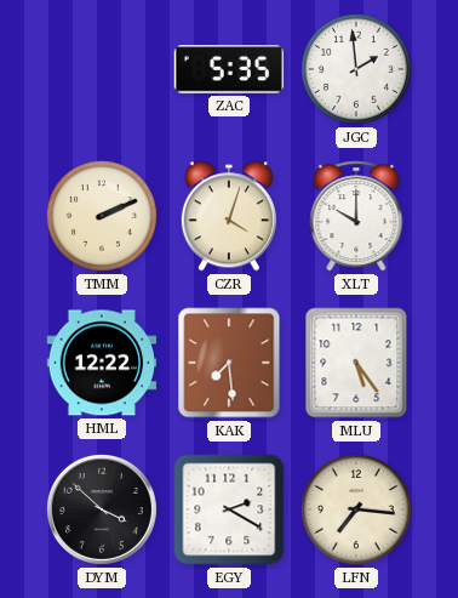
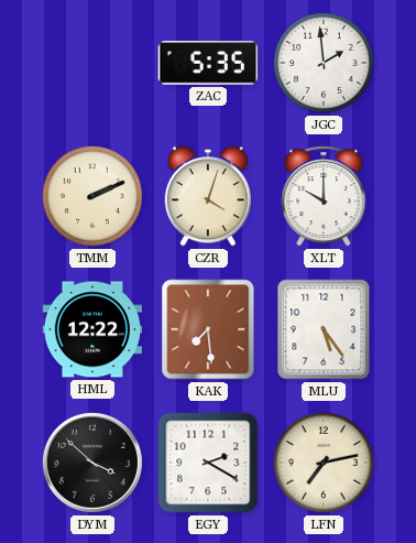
LFN: 7:16 -> 7:13 (324, 463)
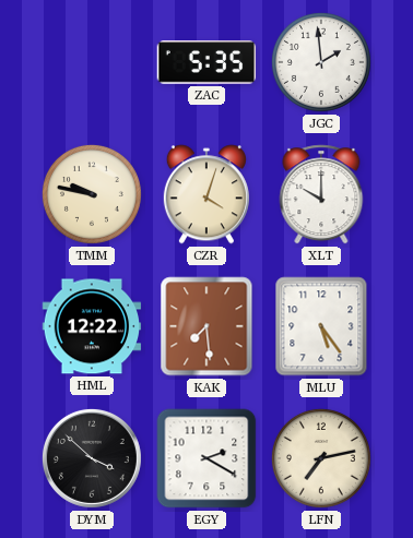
TMM: 2:11 -> 9:47 (92, 194)
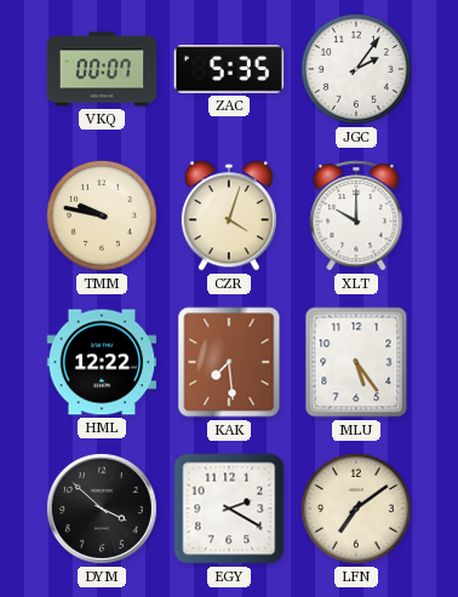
VKQ: none -> 00:07 (102, 69)
JGC: 1:59 -> 2:06 (356, 69)
LFN: 7:13 -> 7:09 (356, 509)
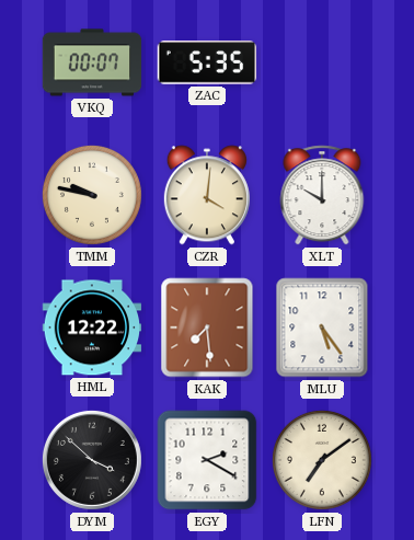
JGC: 2:06 -> none (356, 69)
CZR: 4:03 -> 4:01 (207, 195)
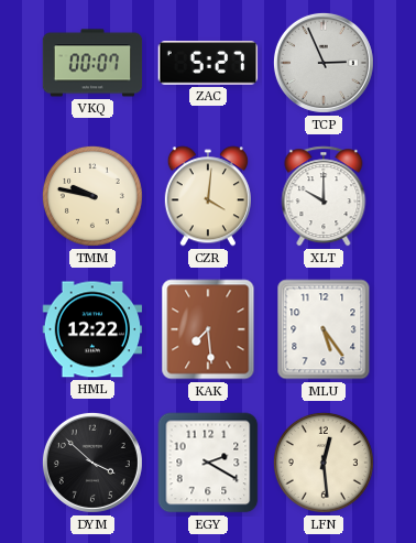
ZAC: 5:35 -> 5:27 (208, 63)
TCP: none -> 2:56 (324, 63)
LFN: 7:09 -> 12:29 (324, 463)
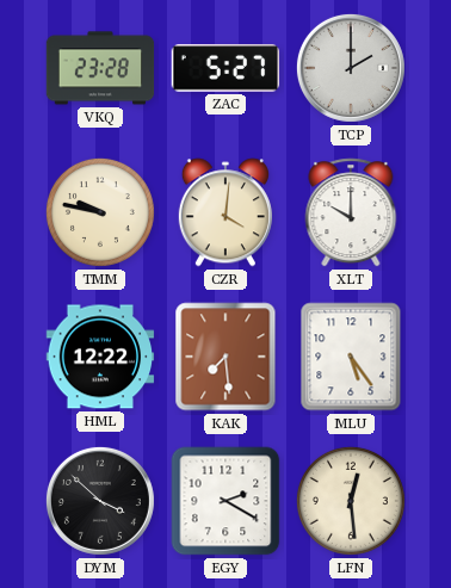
VKQ: 00:07 -> 23:28 (100, 68)
TCP: 2:56 -> 2:00 (351, 68)
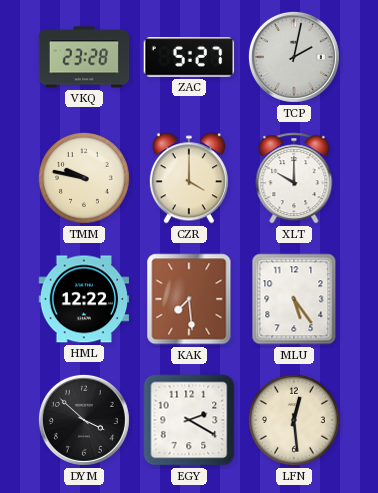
TCP: 2:00 -> 2:02 (294, 57)
CZR: 4:01 -> 4:00 (189, 178)
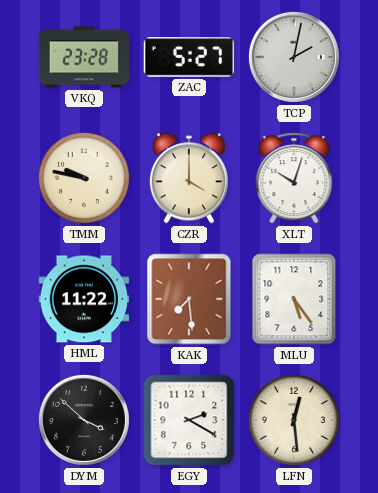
XLT: 10:00 -> 10:03 (294, 178)
HML: 12:22 -> 11:22 (84, 299)
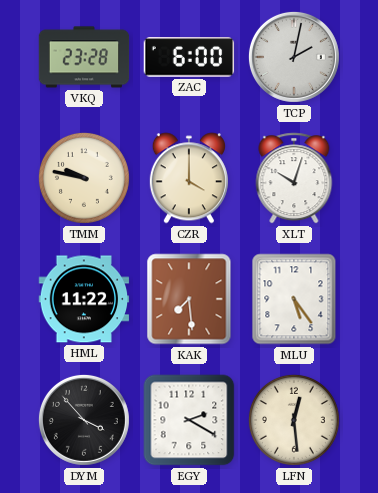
ZAC: 5:27 -> 6:00 (189, 57)
DYM: 3:52 -> 3:53 (84, 420)
